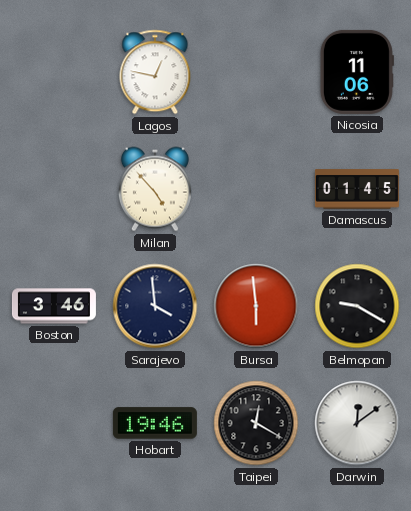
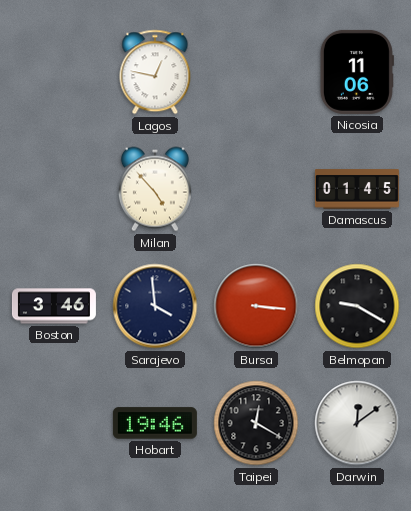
Bursa: 5:59 -> 3:16 (256, 306)
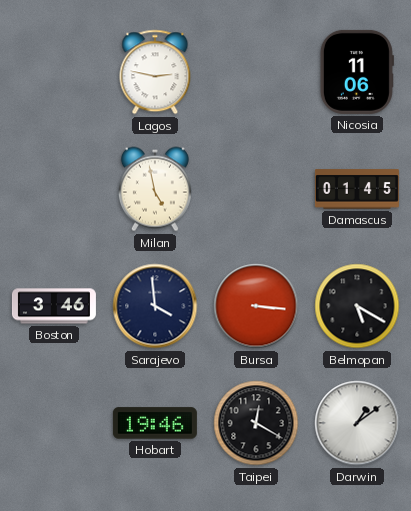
Lagos: 12:47 -> 2:47 (155, 72)
Milan: 4:53 -> 4:58 (155, 189)
Belmopan: 9:20 -> 5:20 (357, 306)
Darwin: 12:09 -> 1:09 (357, 423)
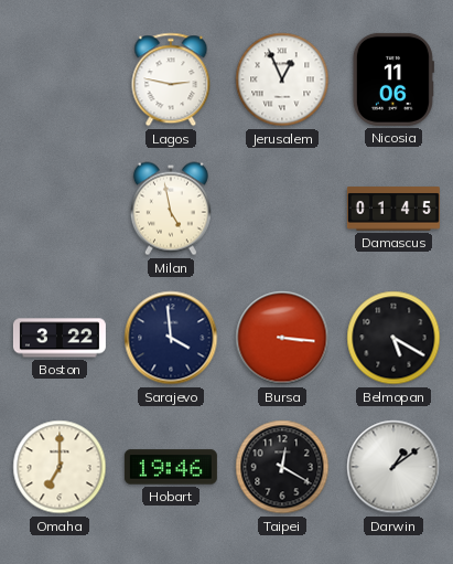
Jerusalem: none -> 12:56 (282, 79)
Boston: 3:46 -> 3:22 (60, 338)
Omaha: none -> 7:00 (60, 467)
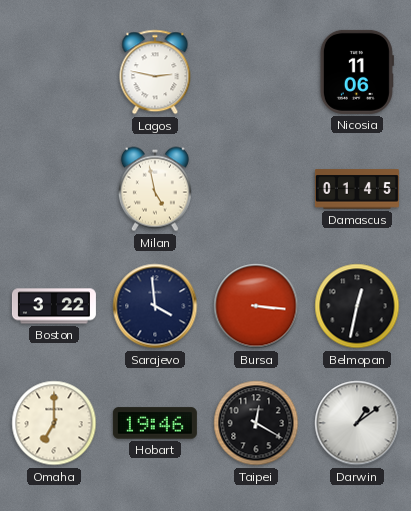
Jerusalem: 12:56 -> none (282, 79)
Belmopan: 5:20 -> 12:32 (357, 306)
